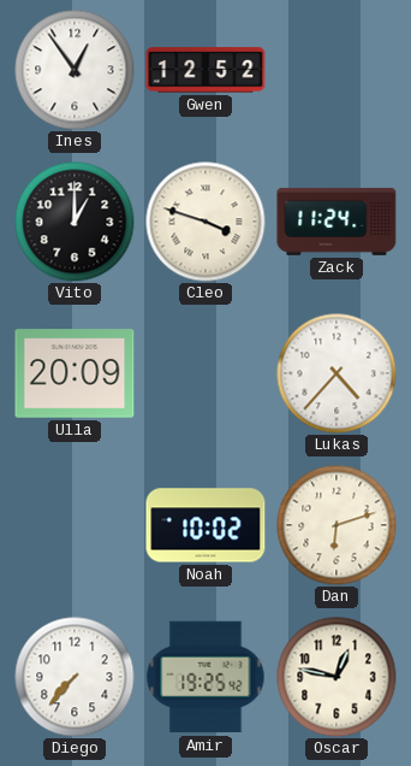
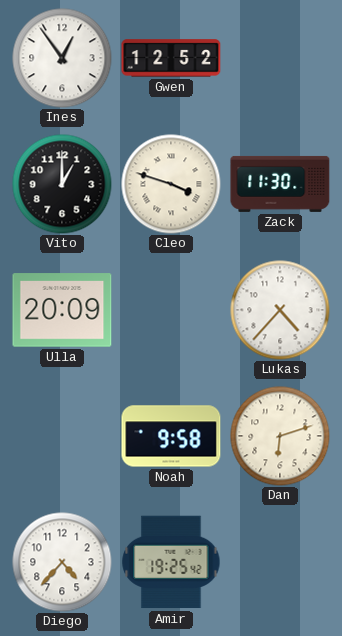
Zack: 11:24 -> 11:30 (280, 184)
Noah: 10:02 -> 9:58 (171, 436)
Diego: 7:37 -> 4:37 (62, 562)
Oscar: 12:47 -> none (336, 677)
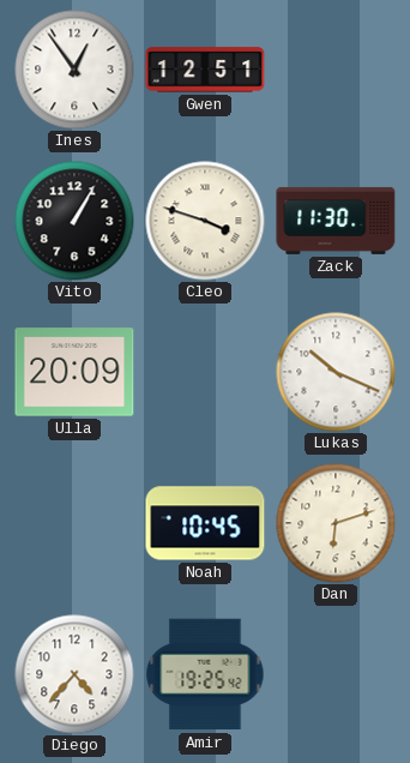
Gwen: 12:52 -> 12:51 (205, 70)
Vito: 1:00 -> 1:05 (74, 221)
Lukas: 4:37 -> 10:19 (336, 372)
Noah: 9:58 -> 10:45 (205, 523)
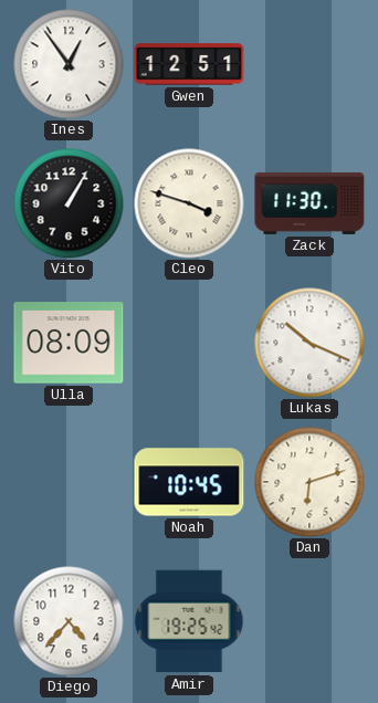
Ulla: 20:09 -> 08:09 (69, 343)
